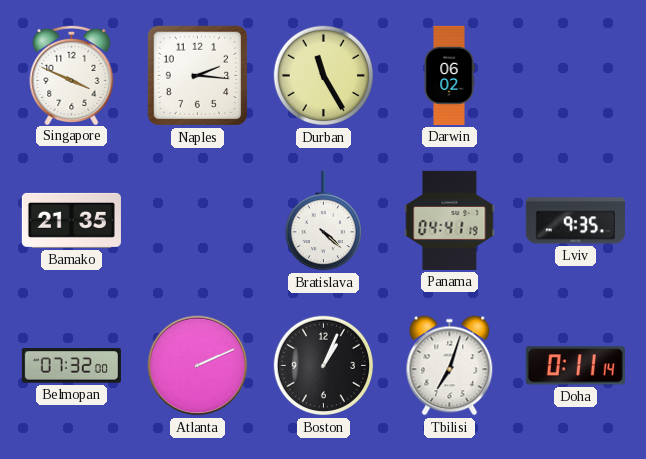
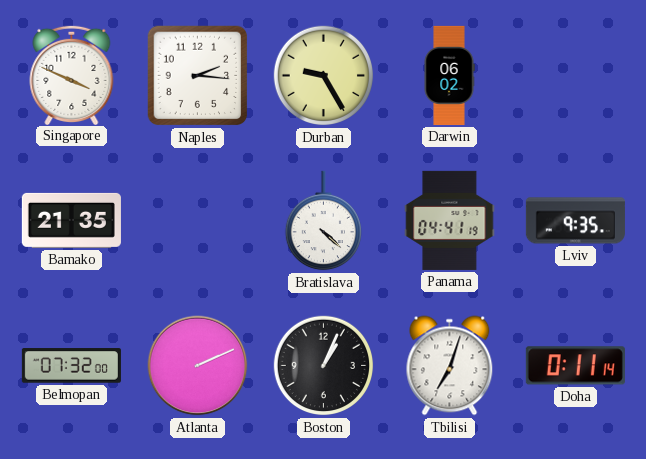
Durban: 11:25 -> 9:25 (324, 76)
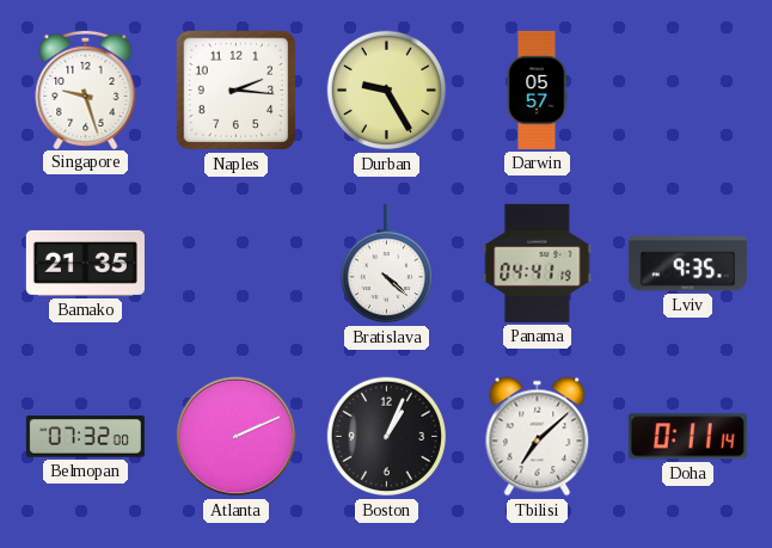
Singapore: 3:49 -> 9:27 (86, 88)
Darwin: 06:02 -> 05:57 (537, 90)
Tbilisi: 7:03 -> 7:08 (538, 437)
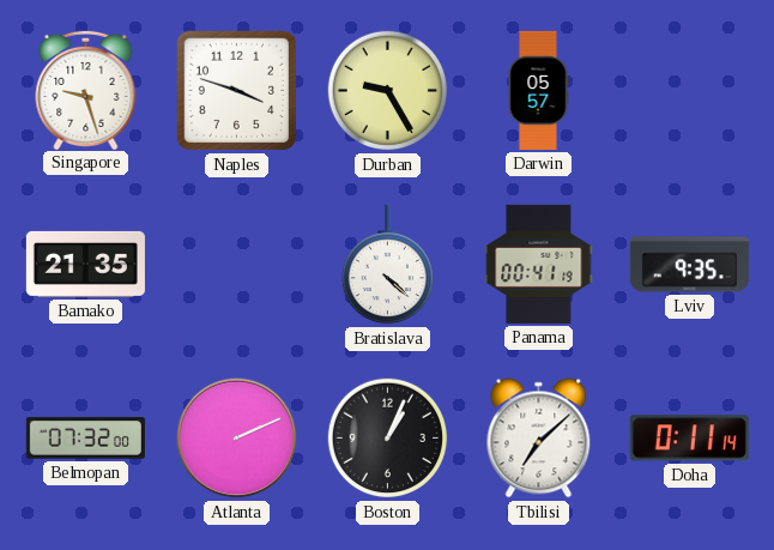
Naples: 2:16 -> 3:48 (237, 91)
Panama: 04:41 -> 00:41 (539, 264)
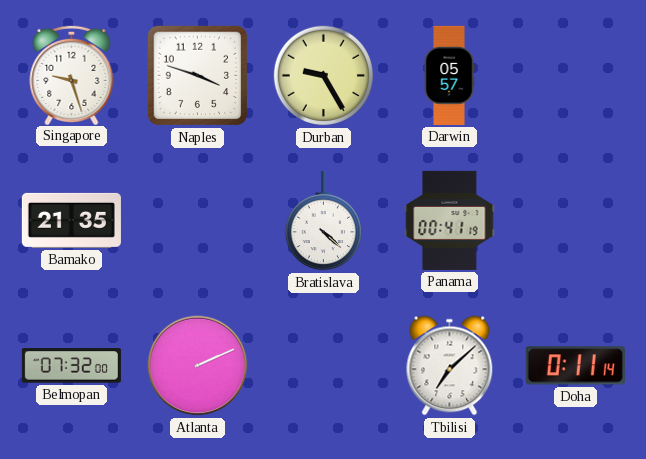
Lviv: 9:35 -> none (689, 265)
Boston: 1:04 -> none (388, 439)
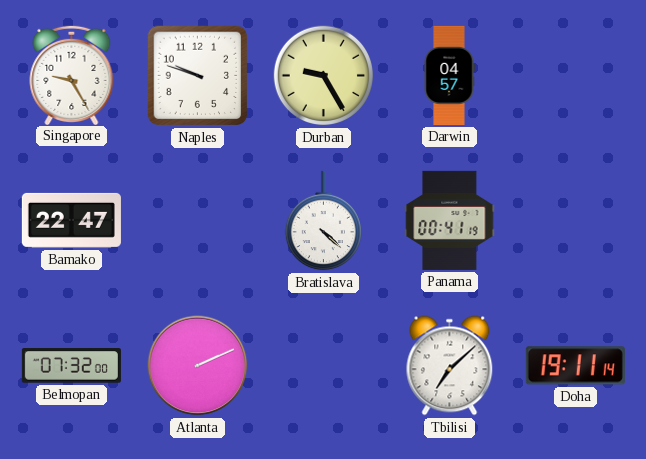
Singapore: 9:27 -> 9:25 (72, 74)
Naples: 3:48 -> 9:48 (198, 76)
Darwin: 05:57 -> 04:57 (449, 75)
Bamako: 21:35 -> 22:47 (71, 220)
Doha: 0:11 -> 19:11 (575, 366)
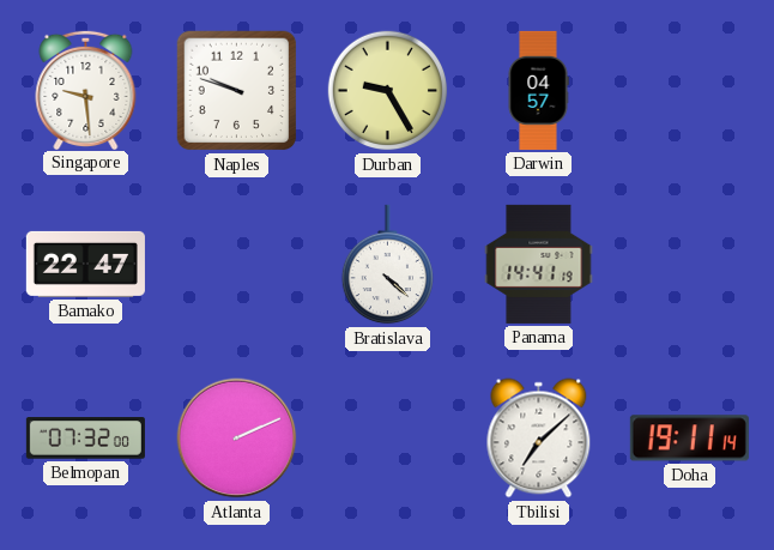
Singapore: 9:25 -> 9:29 (86, 89)
Panama: 00:41 -> 14:41 (539, 264)
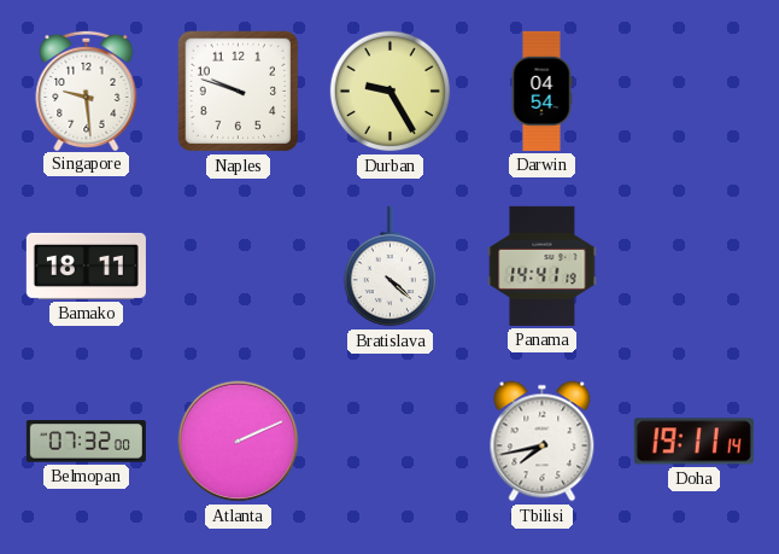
Darwin: 04:57 -> 04:54 (541, 91)
Bamako: 22:47 -> 18:11 (86, 266)
Tbilisi: 7:08 -> 7:43 (543, 442)
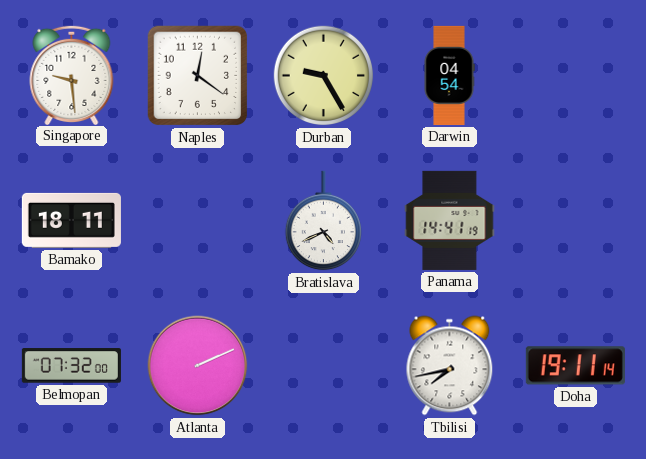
Naples: 9:48 -> 12:21 (198, 76)
Bratislava: 4:22 -> 4:41 (323, 221)
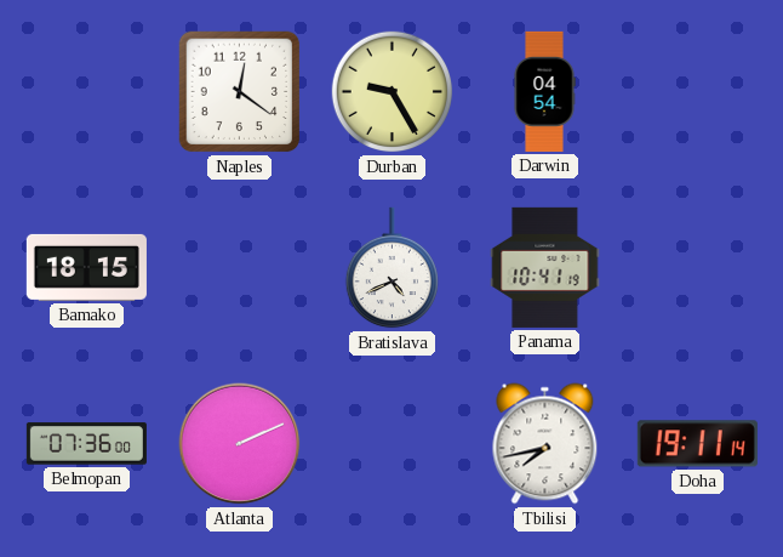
Singapore: 9:29 -> none (72, 74)
Bamako: 18:11 -> 18:15 (86, 267)
Panama: 14:41 -> 10:41 (545, 267)
Belmopan: 07:32 -> 07:36 (86, 444)
